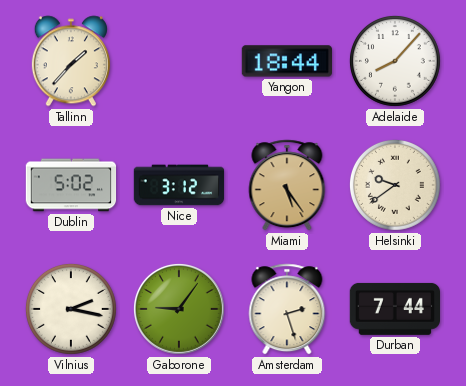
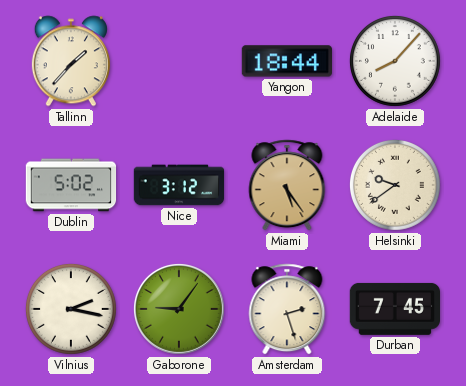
Durban: 7:44 -> 7:45 (394, 309)
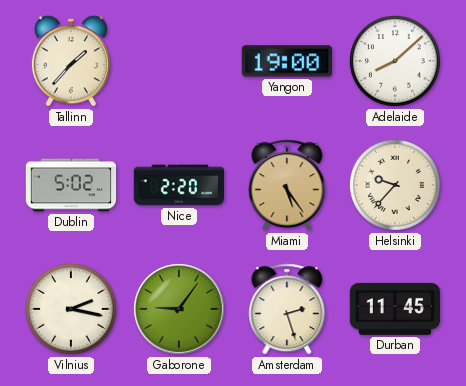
Yangon: 18:44 -> 19:00 (286, 61)
Adelaide: 8:07 -> 8:08 (395, 61)
Nice: 3:12 -> 2:20 (179, 185)
Helsinki: 9:39 -> 9:37 (395, 185)
Durban: 7:45 -> 11:45 (394, 309)
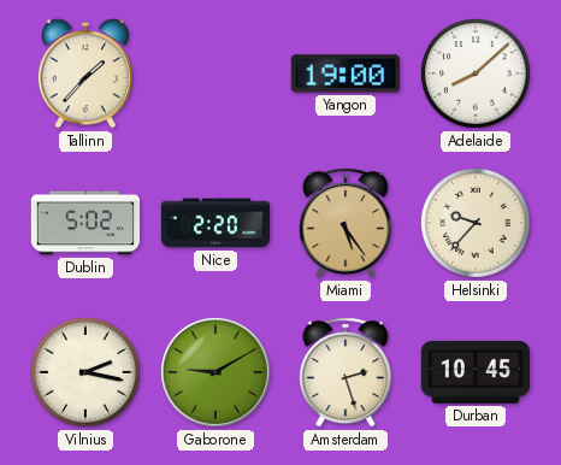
Gaborone: 9:06 -> 9:10 (215, 372)
Durban: 11:45 -> 10:45 (474, 372)
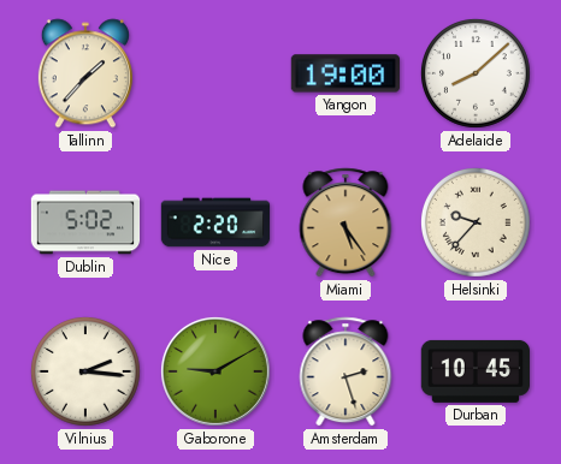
Vilnius: 2:17 -> 2:16 (85, 371)
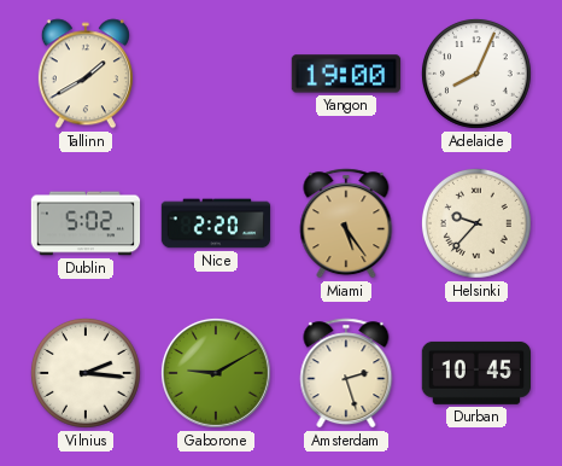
Tallinn: 1:37 -> 1:40 (86, 74)
Adelaide: 8:08 -> 8:04 (476, 74)
